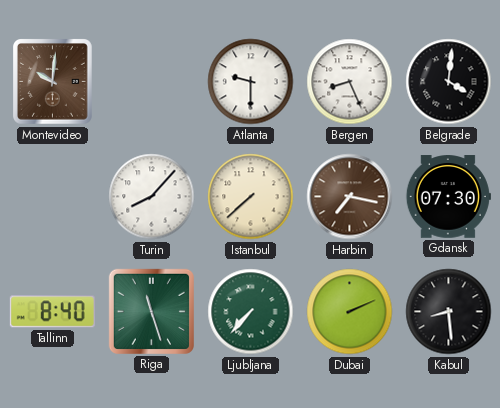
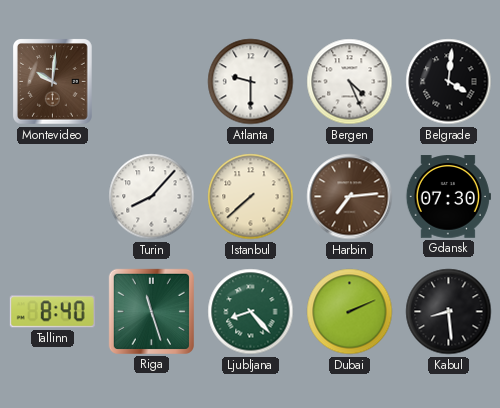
Bergen: 8:26 -> 4:26 (350, 82)
Harbin: 7:17 -> 7:14 (350, 197)
Ljubljana: 7:37 -> 8:23 (251, 312)
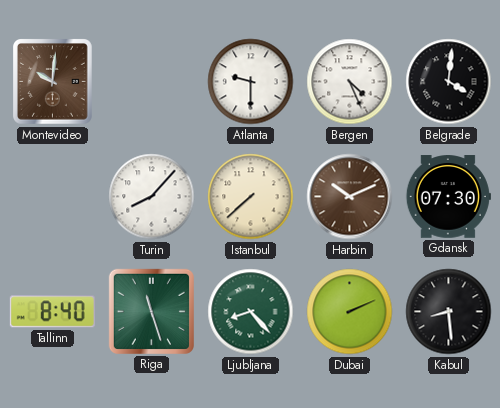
Harbin: 7:14 -> 10:11 (350, 197)
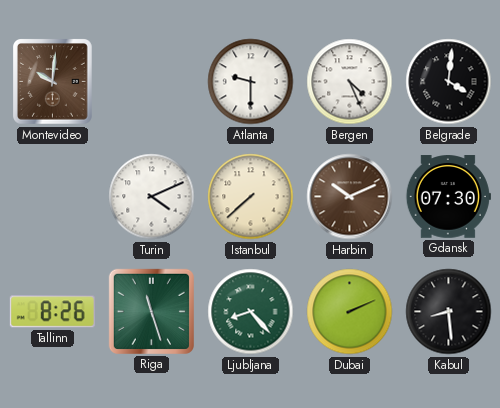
Turin: 8:07 -> 4:11 (152, 197)
Tallinn: 8:40 -> 8:26 (52, 312)
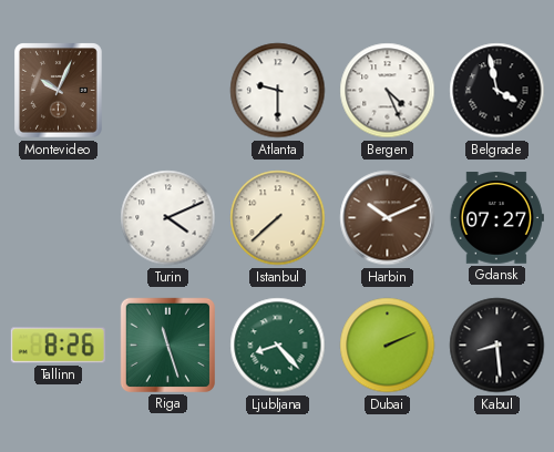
Montevideo: 10:01 -> 10:04 (59, 91)
Belgrade: 4:01 -> 3:58 (497, 91)
Gdansk: 07:30 -> 07:27 (496, 218)
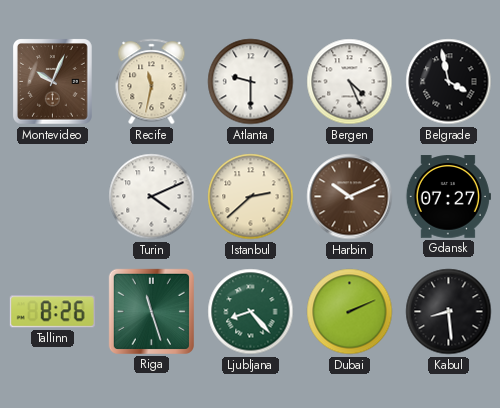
Recife: none -> 11:32 (152, 82)
Istanbul: 7:38 -> 2:38 (251, 197)
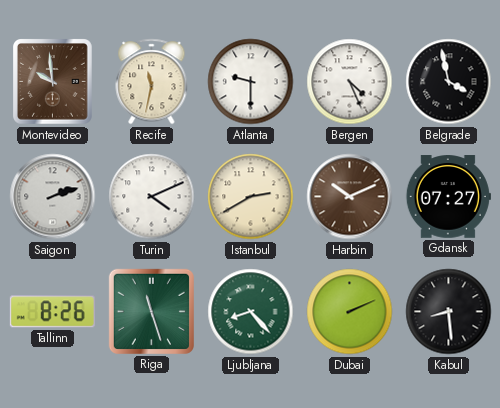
Montevideo: 10:04 -> 9:59 (53, 82)
Saigon: none -> 2:12 (53, 197)
Istanbul: 2:38 -> 2:40 (251, 197)
